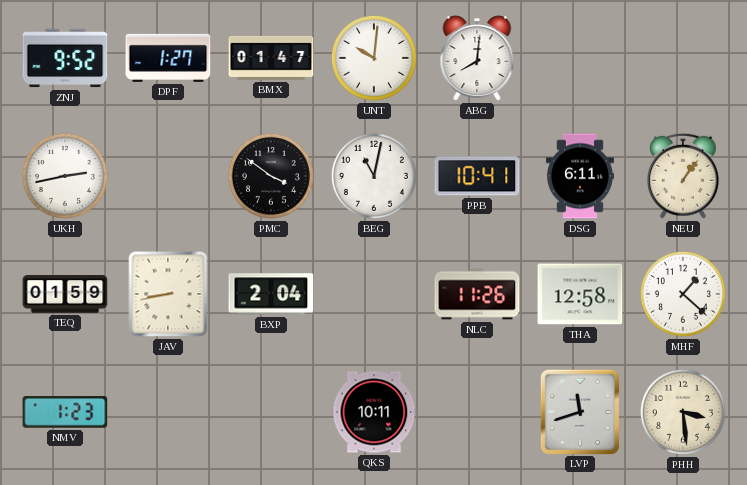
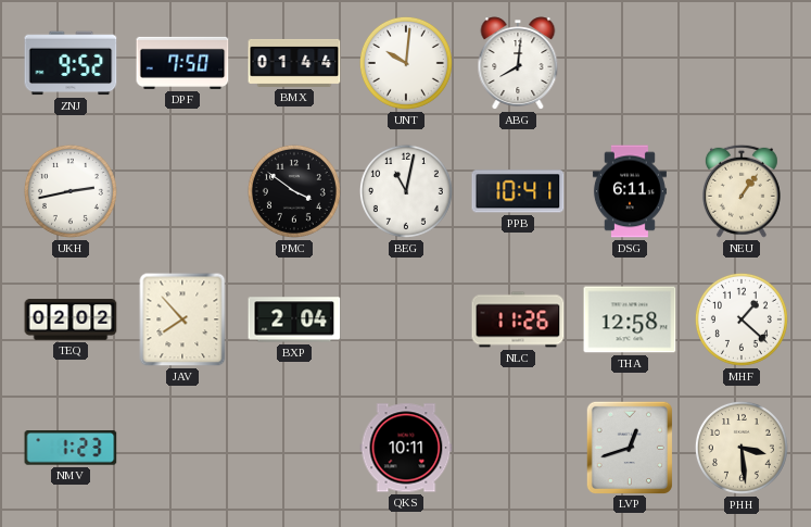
DPF: 1:27 -> 7:50 (182, 63)
BMX: 01:47 -> 01:44 (294, 63)
TEQ: 01:59 -> 02:02 (71, 319)
JAV: 8:43 -> 7:53 (182, 319)
LVP: 11:42 -> 12:42 (629, 447)
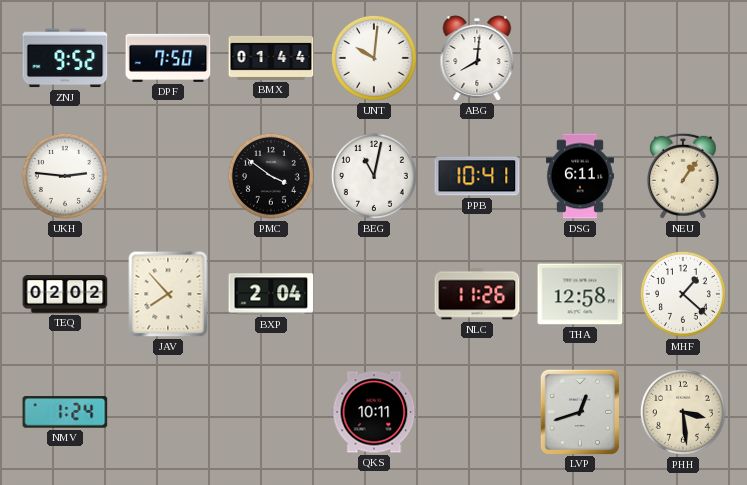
UKH: 2:43 -> 2:46 (65, 176)
NMV: 1:23 -> 1:24 (65, 412)
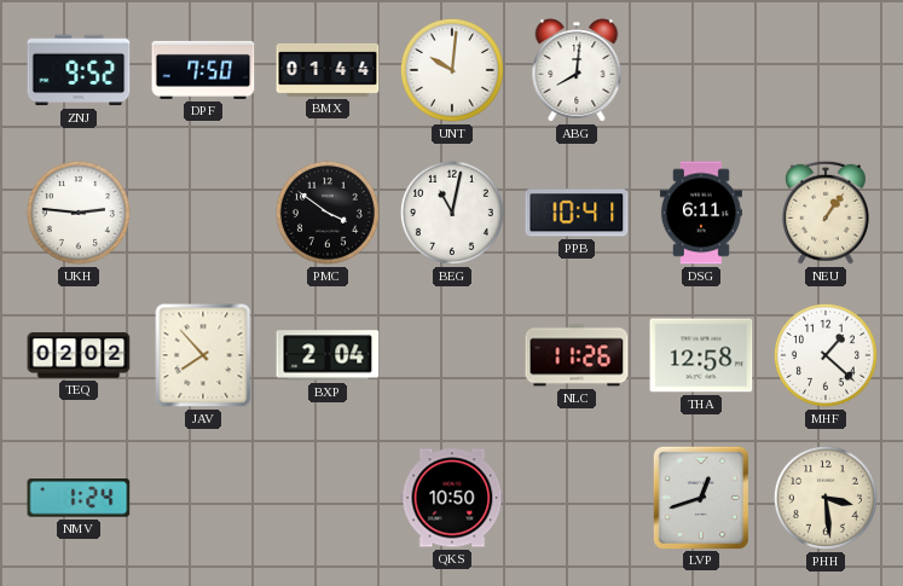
QKS: 10:11 -> 10:50 (452, 498)
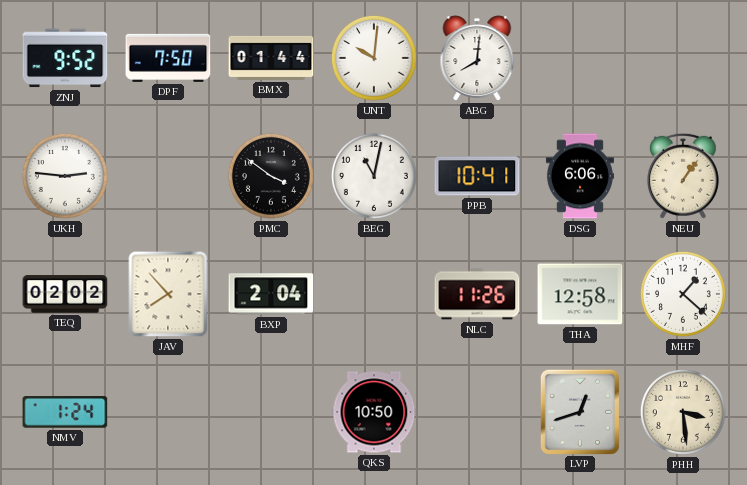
DSG: 6:11 -> 6:06 (580, 176)
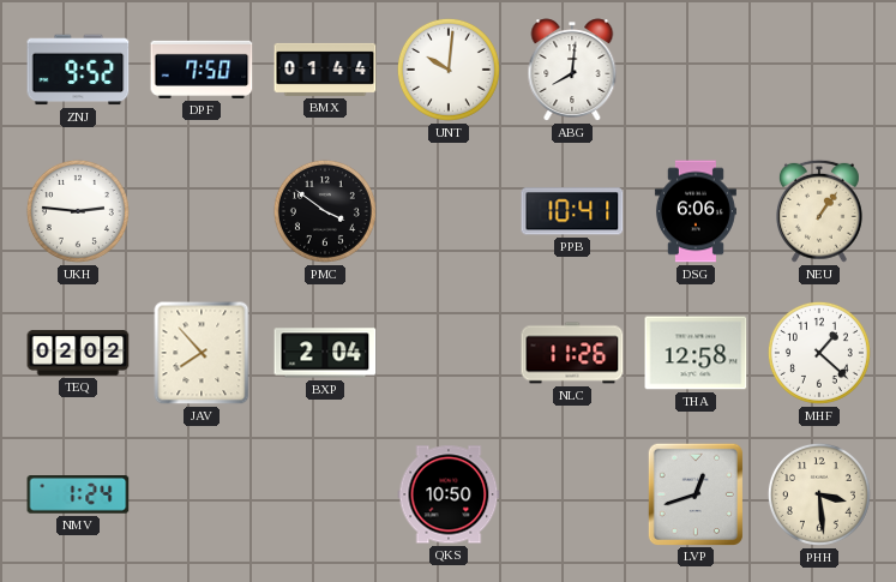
BEG: 11:02 -> none (374, 176)
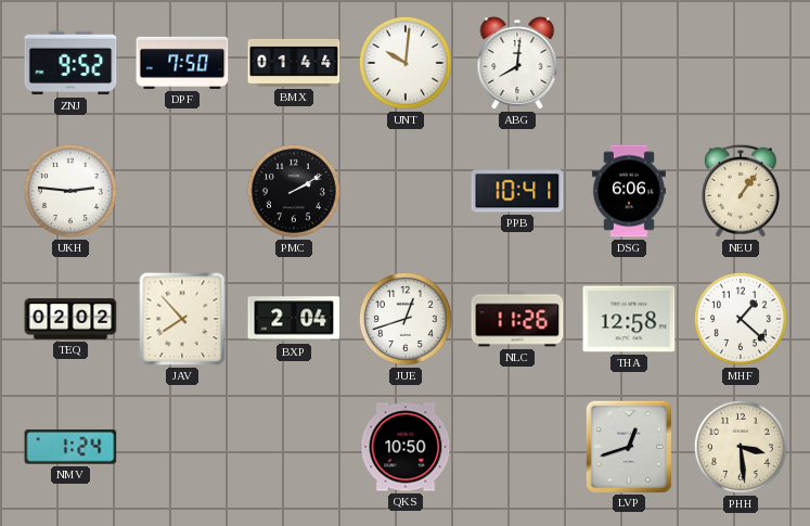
PMC: 3:51 -> 2:10 (294, 191)
JUE: none -> 12:42 (406, 319)
